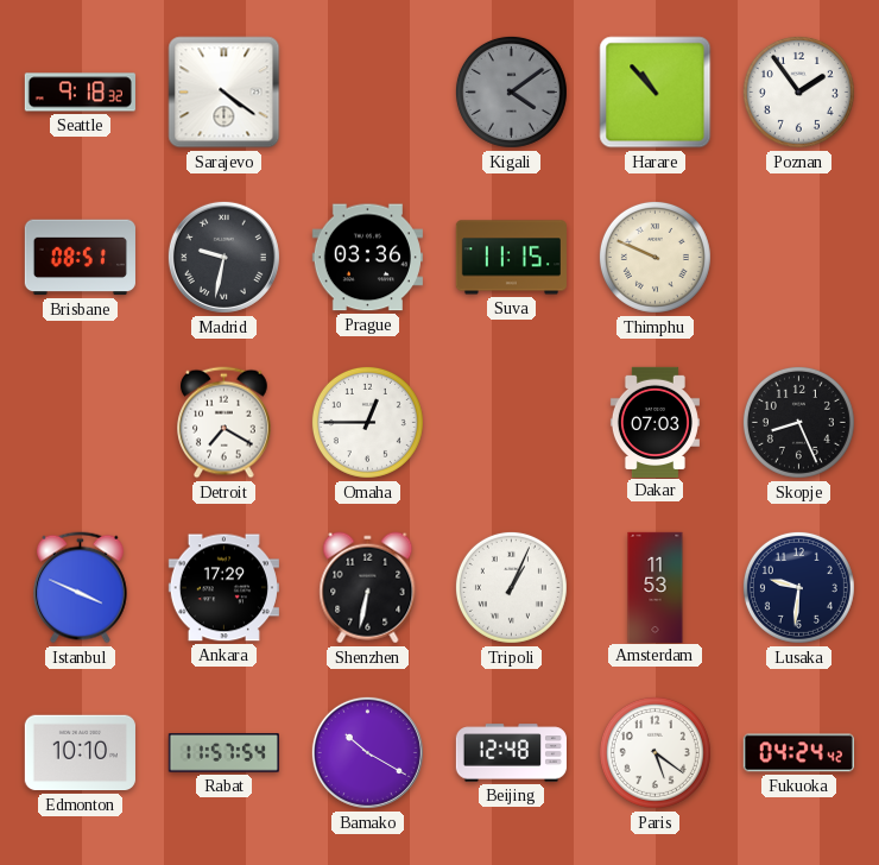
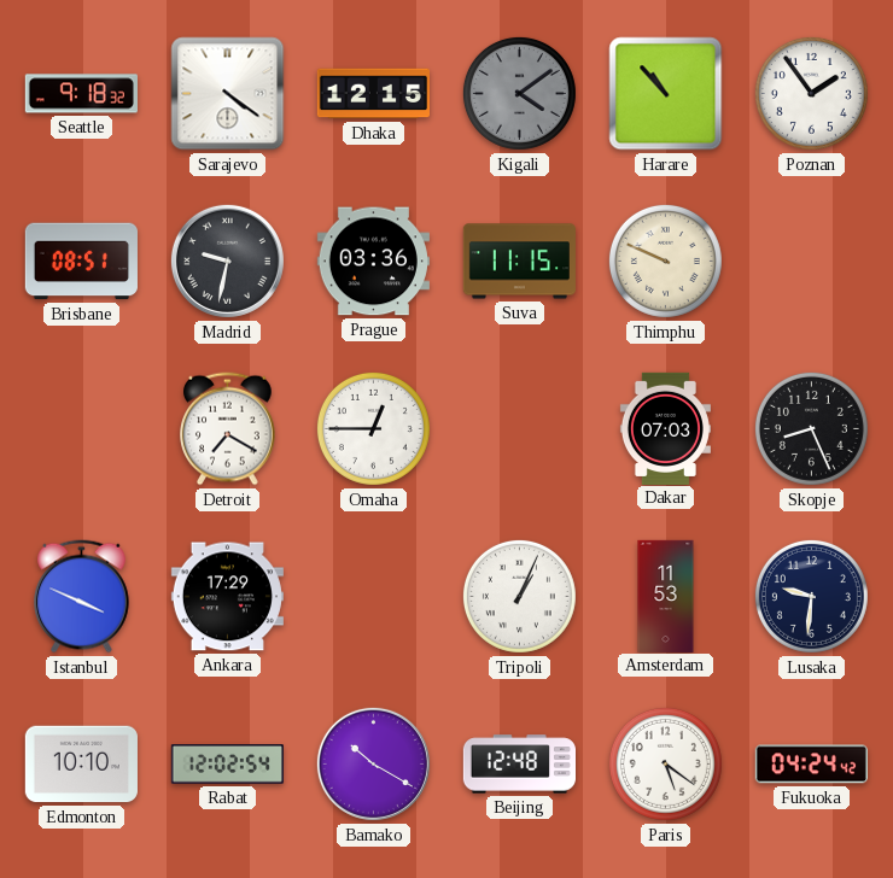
Dhaka: none -> 12:15 (373, 94)
Shenzhen: 6:32 -> none (368, 588)
Rabat: 11:57 -> 12:02 (227, 765)
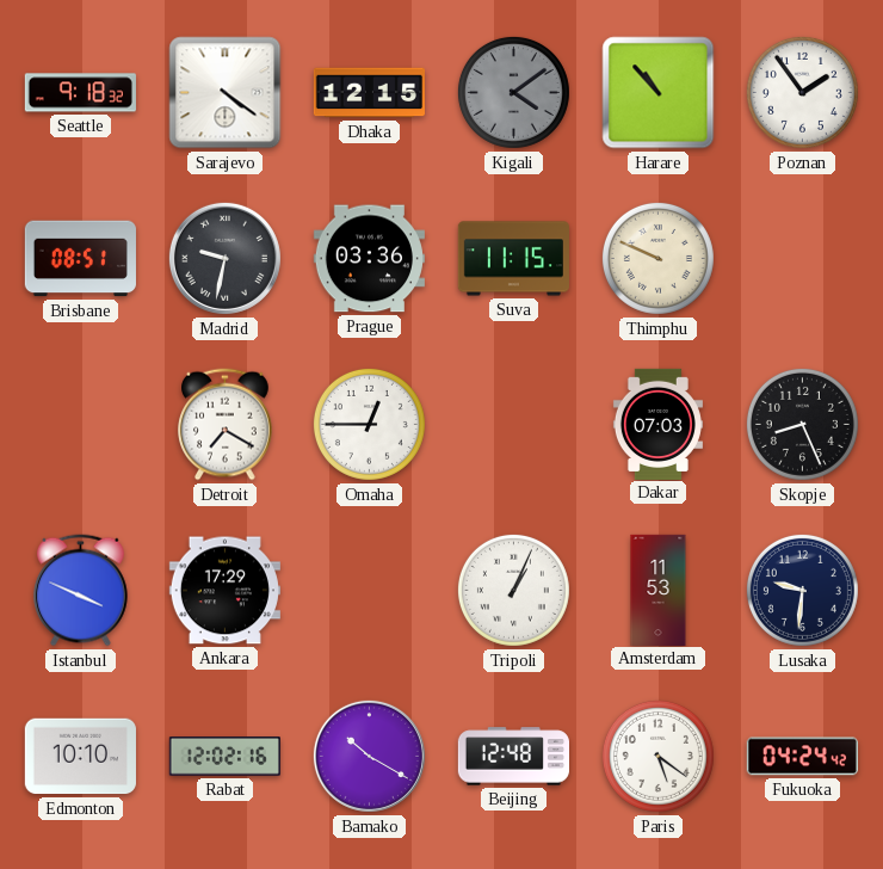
Rabat: 12:02:54 -> 12:02:16 (224, 757)
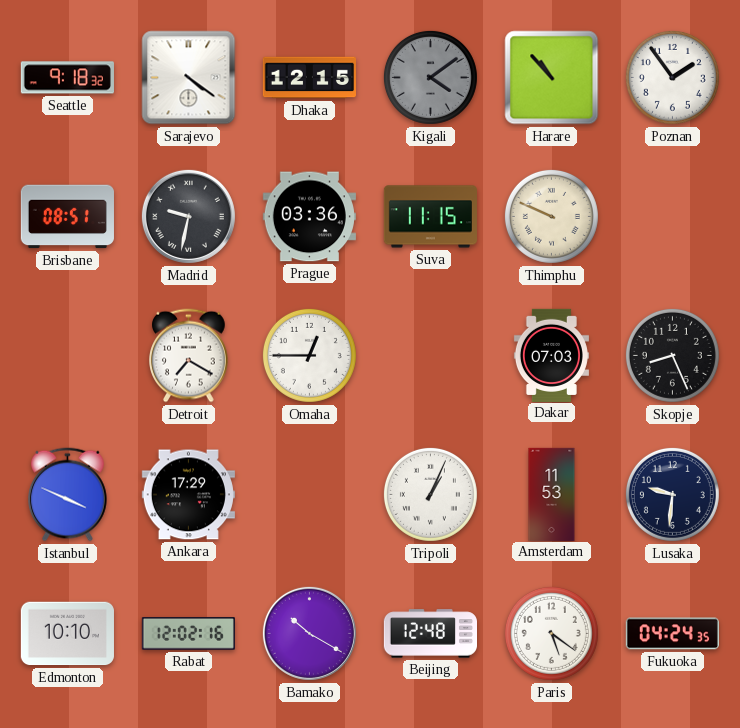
Fukuoka: 04:24:42 -> 04:24:35 (672, 634)
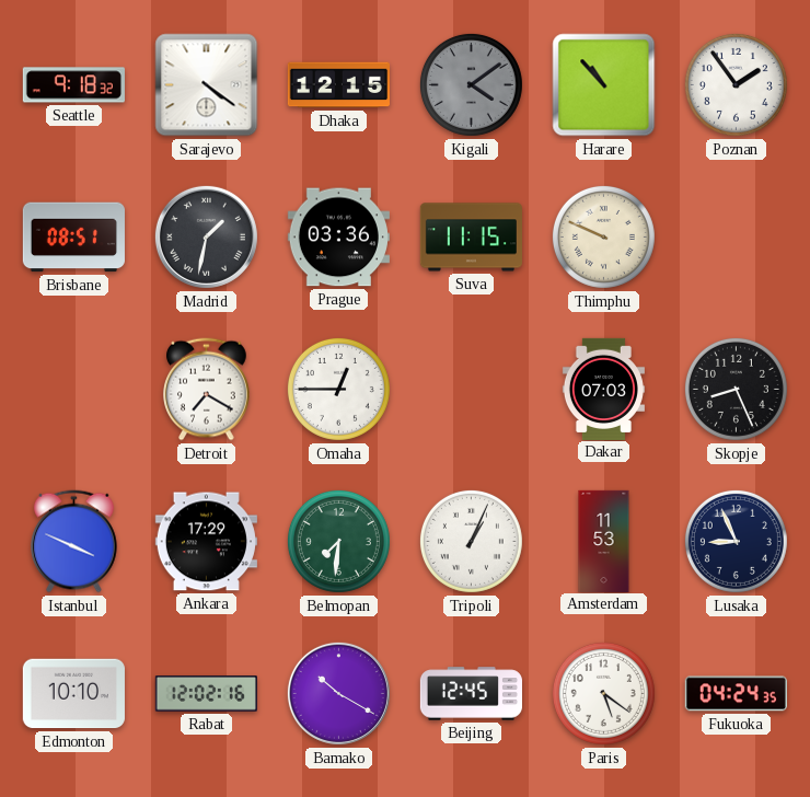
Madrid: 9:32 -> 1:32 (206, 236)
Belmopan: none -> 7:31 (338, 541)
Lusaka: 9:31 -> 8:56 (736, 541)
Beijing: 12:48 -> 12:45 (471, 694)
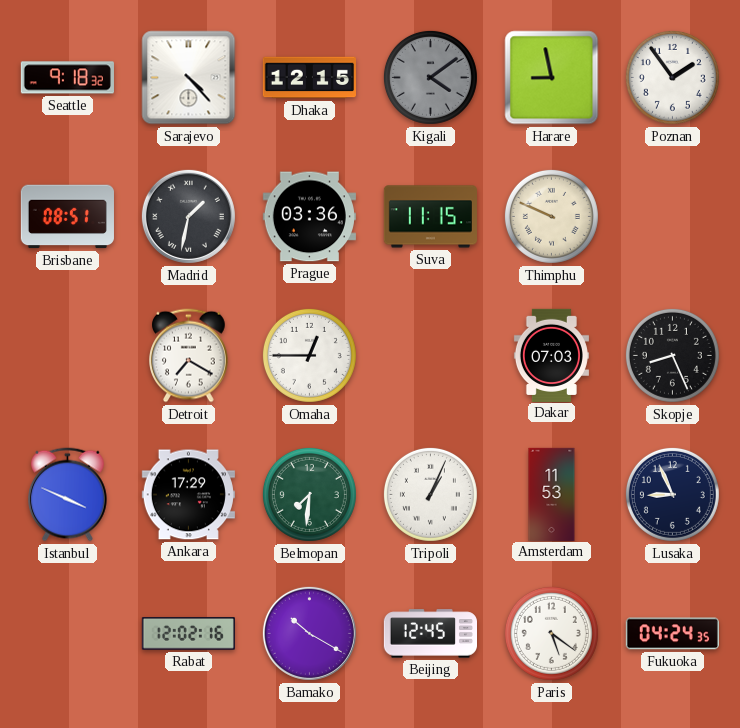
Sarajevo: 4:21 -> 4:23 (189, 78)
Harare: 10:53 -> 8:58 (552, 78)
Edmonton: 10:10 -> none (73, 694)
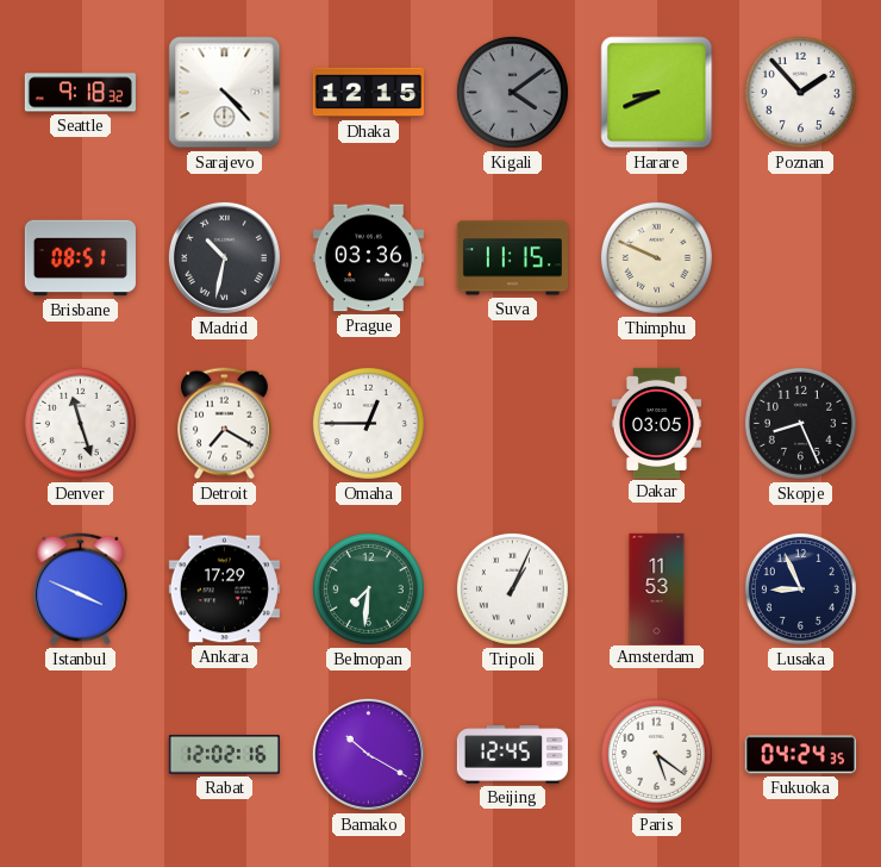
Harare: 8:58 -> 8:41 (657, 93)
Poznan: 1:54 -> 1:53 (800, 92)
Madrid: 1:32 -> 10:32 (224, 257)
Denver: none -> 11:27 (80, 423)
Dakar: 07:03 -> 03:05 (656, 423)
